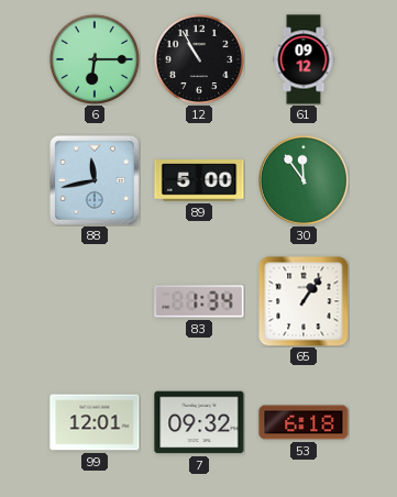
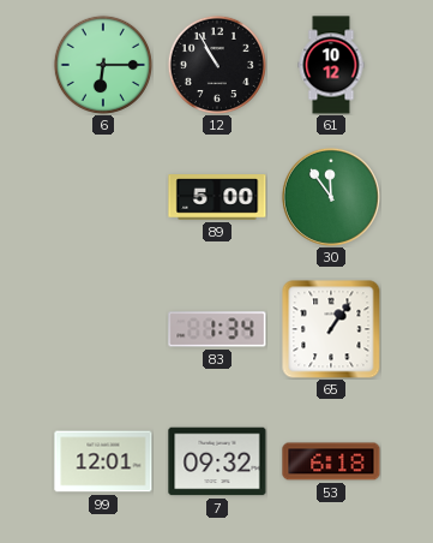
61: 09:12 -> 10:12 (331, 65)
88: 11:43 -> none (95, 180)
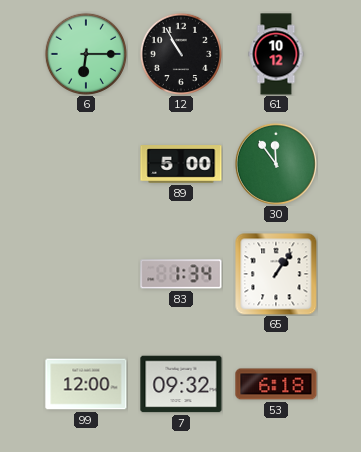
99: 12:01 -> 12:00 (86, 384)
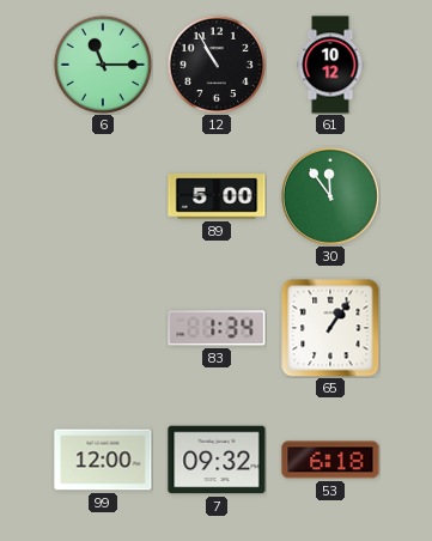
6: 6:15 -> 11:15 (102, 63)
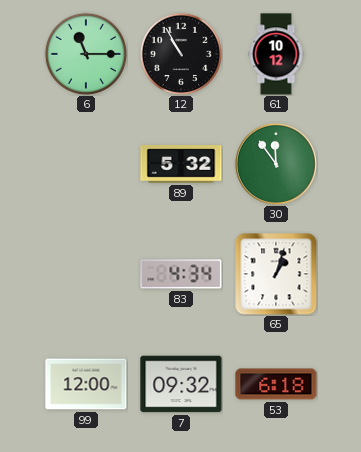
89: 5:00 -> 5:32 (181, 164)
83: 1:34 -> 4:34 (181, 274)
65: 1:06 -> 1:03 (276, 274)
